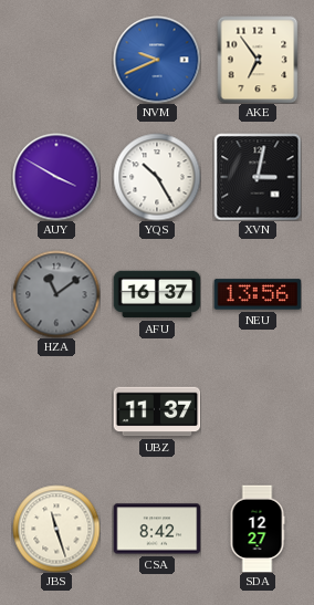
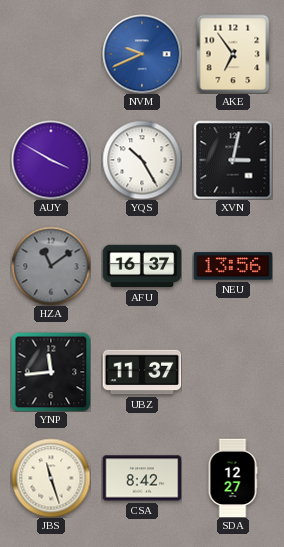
YNP: none -> 11:44 (51, 372)
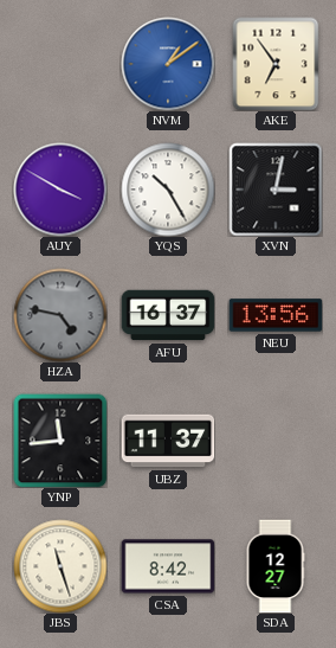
NVM: 9:41 -> 1:09 (168, 64)
HZA: 11:09 -> 4:47 (60, 315)
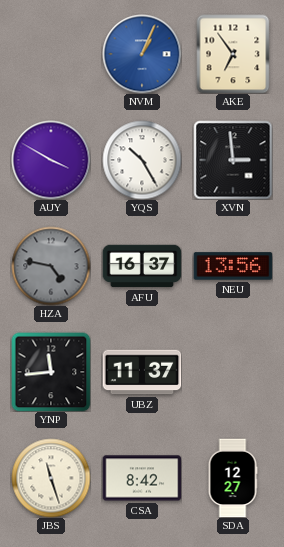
NVM: 1:09 -> 1:04 (142, 54)
XVN: 3:02 -> 2:59 (233, 160)
